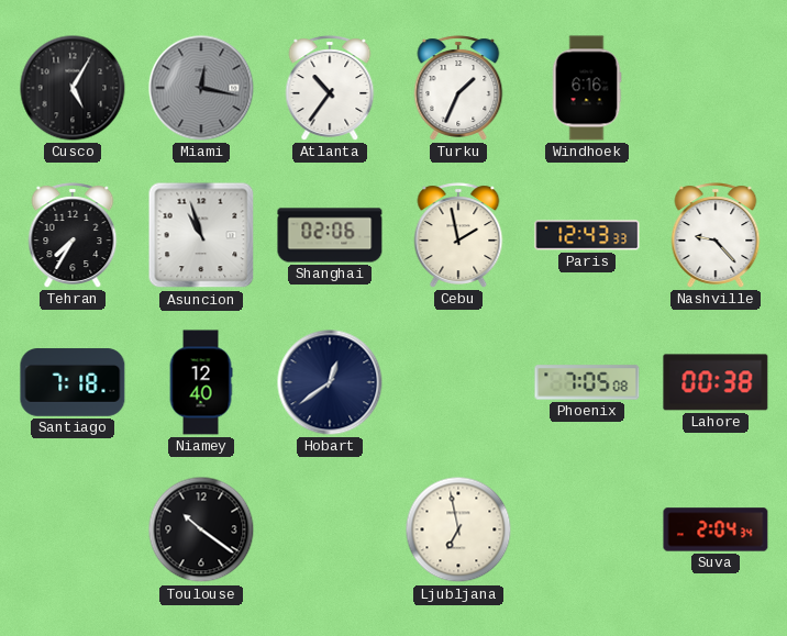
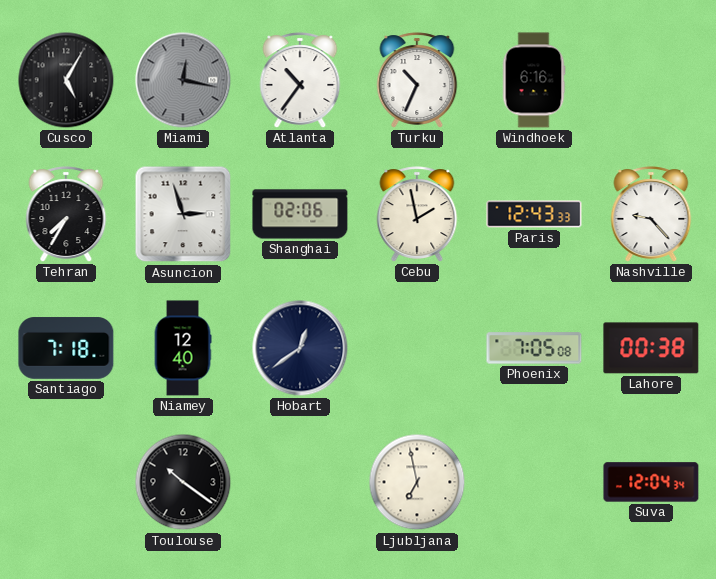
Turku: 1:34 -> 10:34 (417, 80)
Asuncion: 10:57 -> 2:57 (183, 214)
Suva: 2:04 -> 12:04 (651, 482)
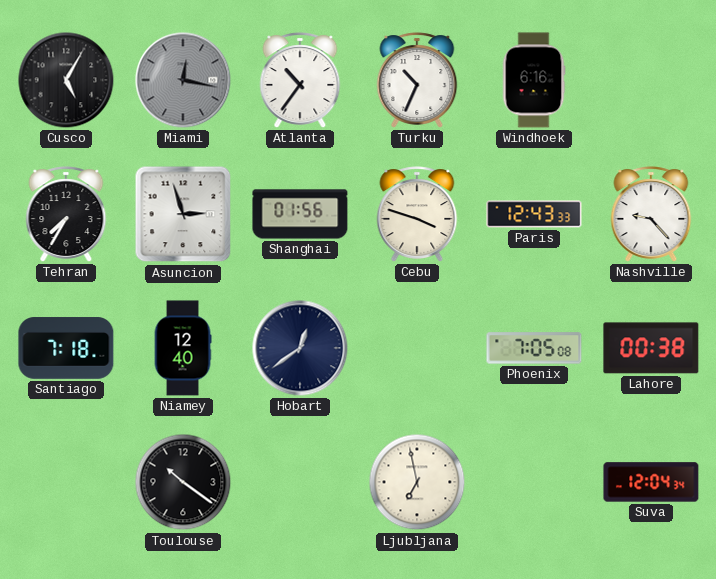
Shanghai: 02:06 -> 01:56 (300, 214)
Cebu: 1:58 -> 3:48 (417, 214)
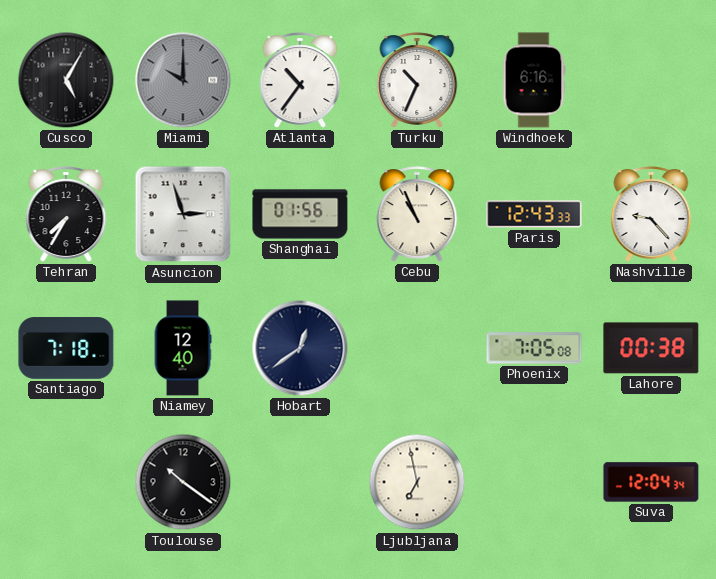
Miami: 12:17 -> 10:00 (183, 80)
Cebu: 3:48 -> 10:56 (417, 214)
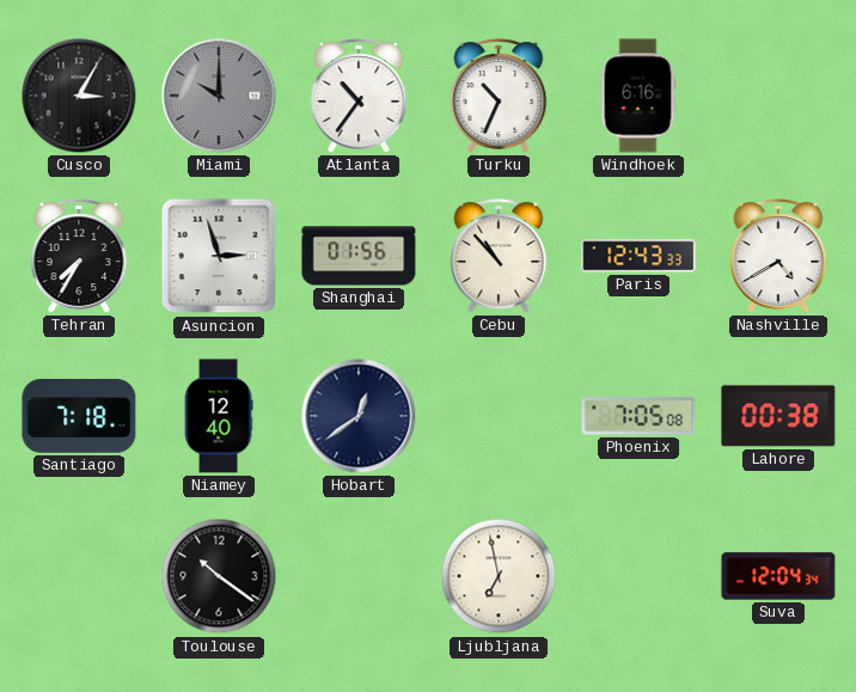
Cusco: 5:05 -> 3:05 (79, 96)
Cebu: 10:56 -> 10:53 (499, 256)
Nashville: 9:23 -> 4:40 (778, 256)
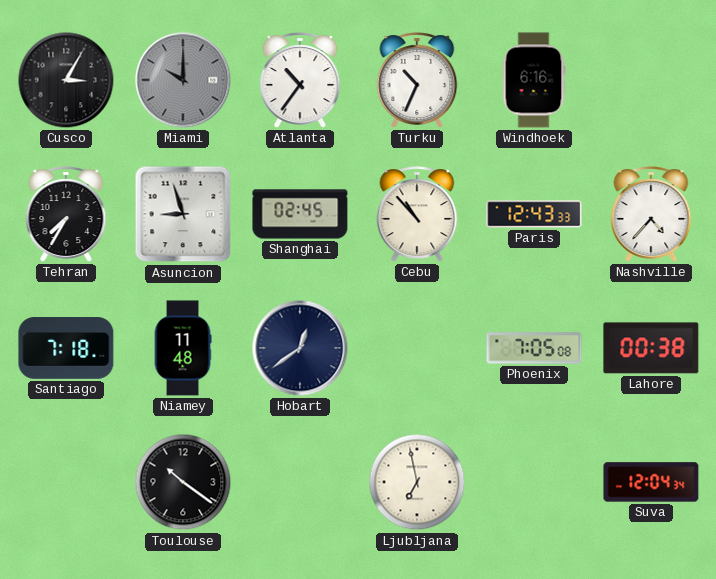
Asuncion: 2:57 -> 8:57 (183, 214)
Shanghai: 01:56 -> 02:45 (300, 214)
Nashville: 4:40 -> 4:37 (651, 214)
Niamey: 12:40 -> 11:48 (183, 348)
